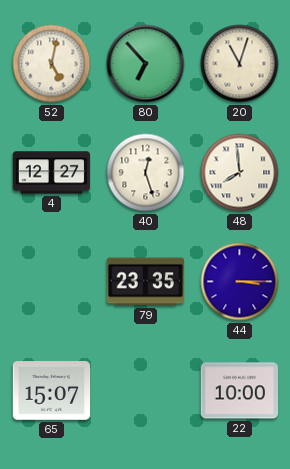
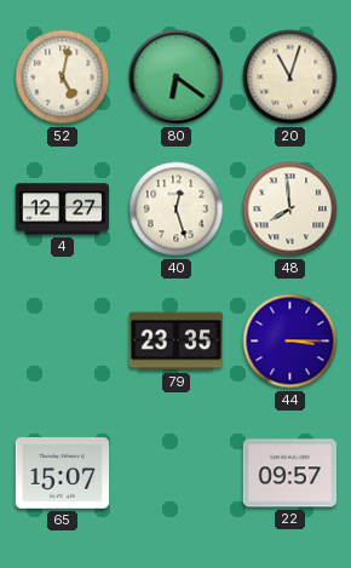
80: 6:53 -> 6:21 (177, 78)
22: 10:00 -> 09:57 (290, 474)
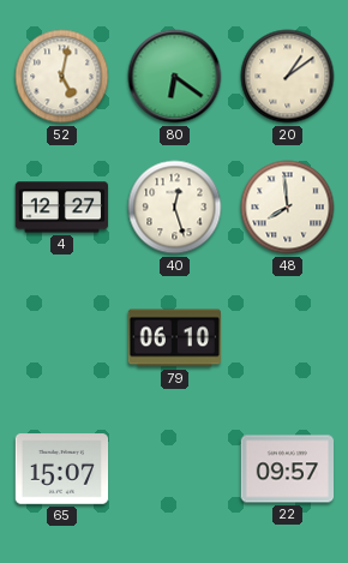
20: 11:03 -> 1:09 (288, 77)
79: 23:35 -> 06:10 (174, 339)
44: 3:15 -> none (290, 342)
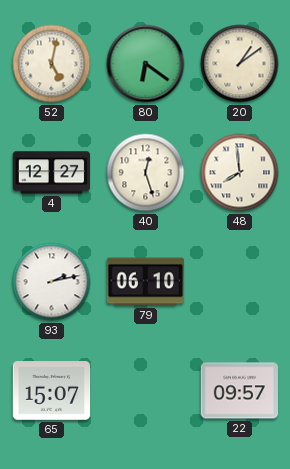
93: none -> 2:13 (52, 282)
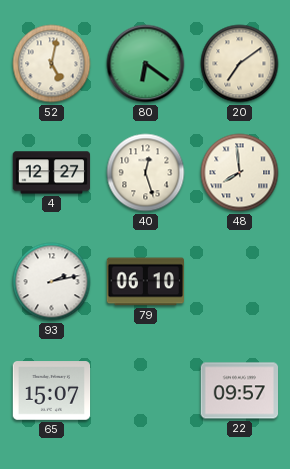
20: 1:09 -> 7:09 (240, 64)
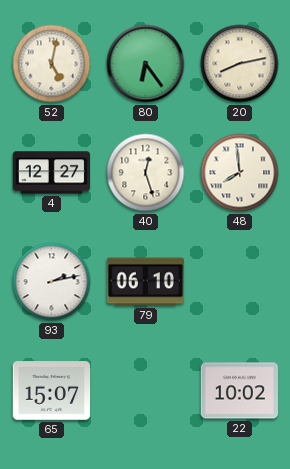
80: 6:21 -> 6:24 (146, 64)
20: 7:09 -> 8:13 (240, 64)
22: 09:57 -> 10:02 (240, 391)
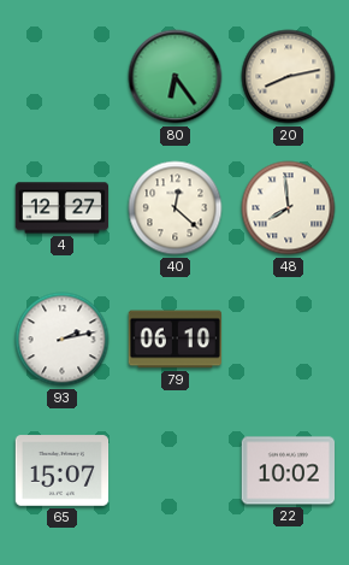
52: 5:02 -> none (52, 64)
40: 12:27 -> 12:22 (176, 208)
